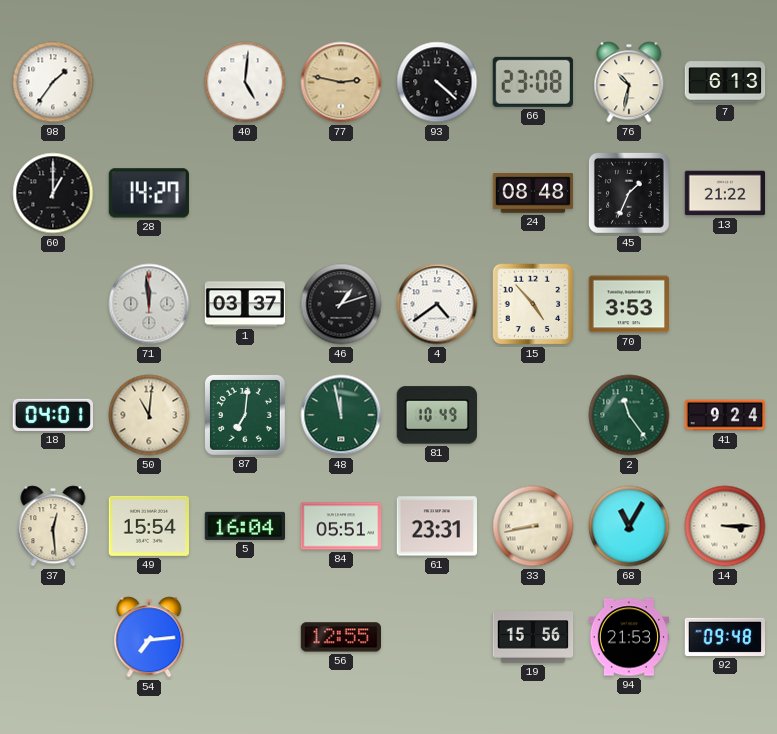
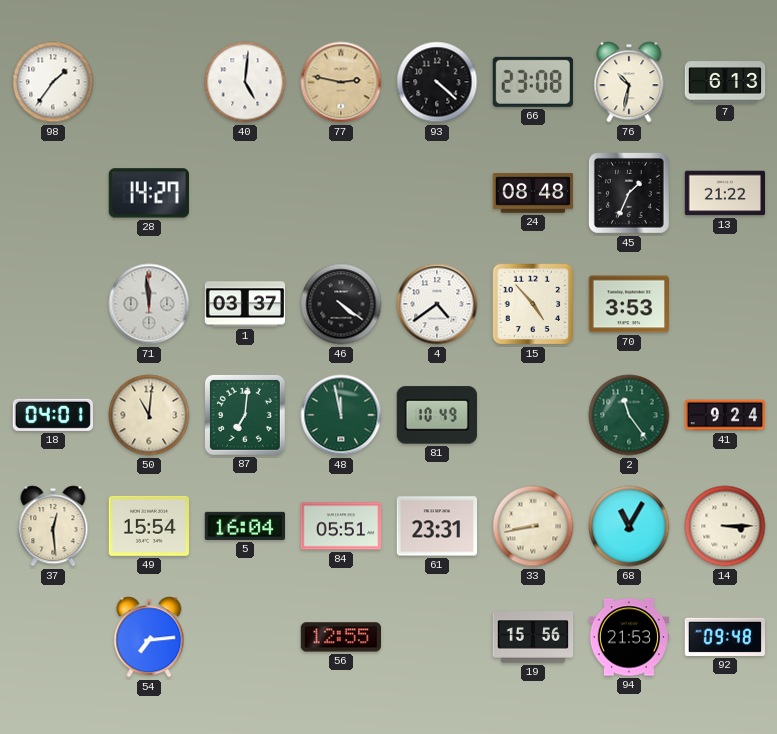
60: 1:00 -> none (53, 193)
46: 1:12 -> 4:21 (341, 304)
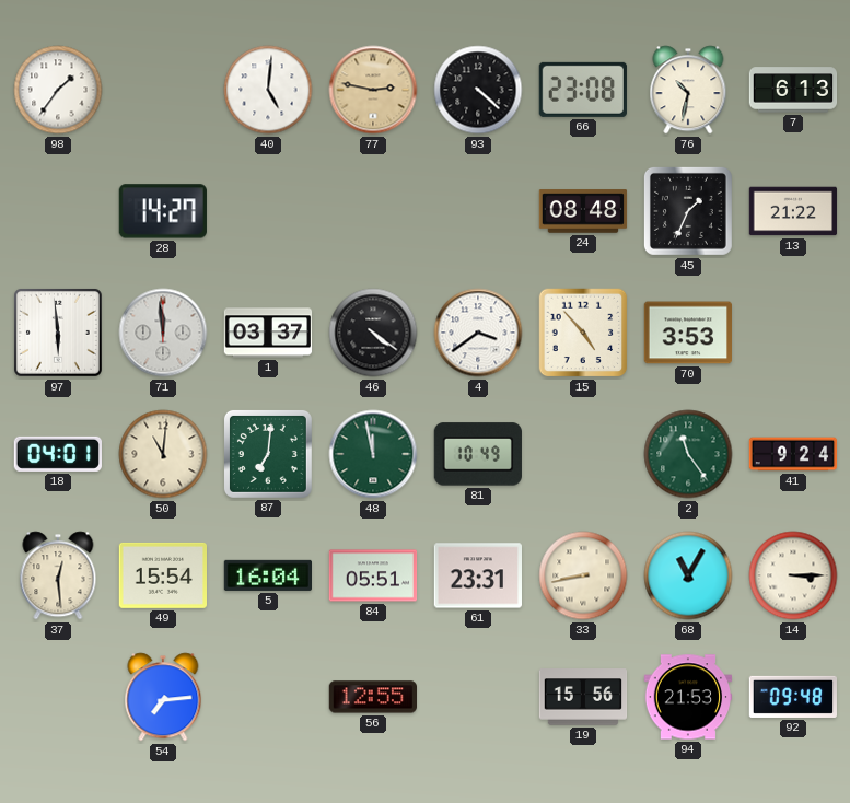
97: none -> 5:59 (58, 333)
4: 4:39 -> 3:39 (478, 333)
